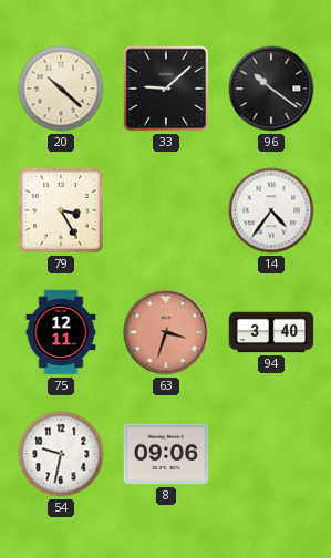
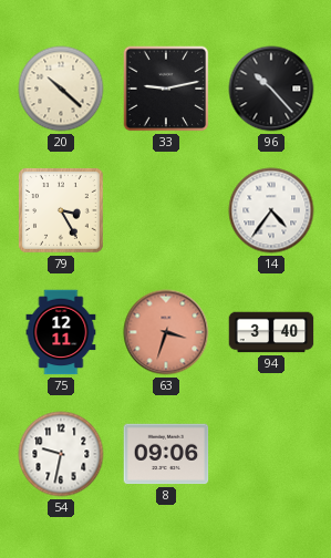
33: 9:08 -> 9:13 (166, 89)
96: 10:21 -> 10:23 (271, 89)
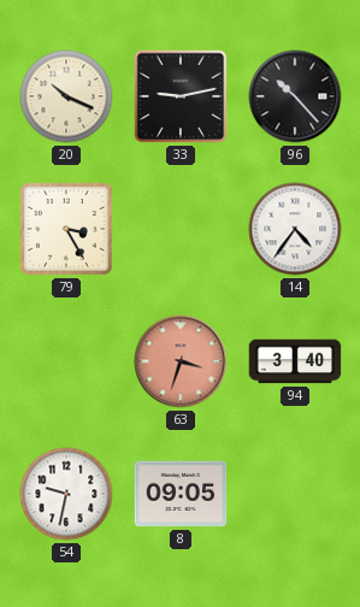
20: 10:22 -> 10:19 (66, 96)
75: 12:11 -> none (61, 332)
8: 09:06 -> 09:05 (181, 494)
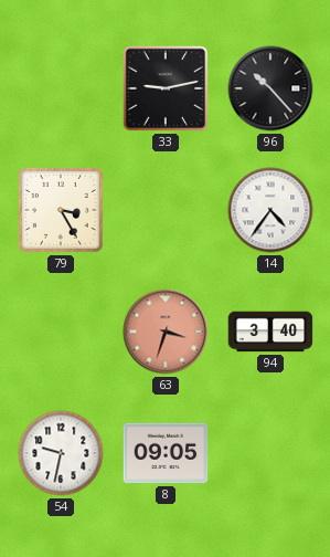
20: 10:19 -> none (66, 96)
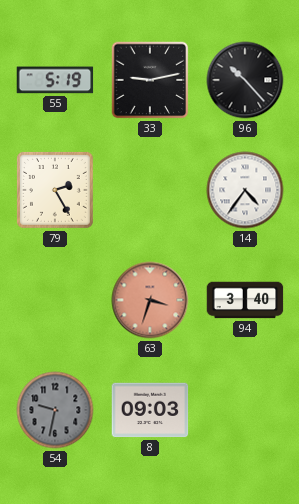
55: none -> 5:19 (55, 80)
79: 3:25 -> 2:25 (56, 191)
54 dial: white -> grey (55, 410)
8: 09:05 -> 09:03 (150, 410)
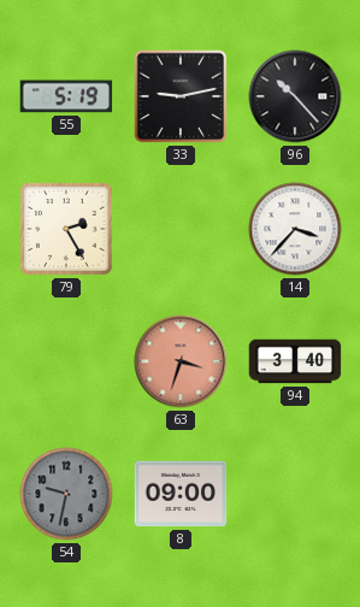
14: 4:36 -> 3:37 (295, 229)
8: 09:03 -> 09:00 (181, 494)
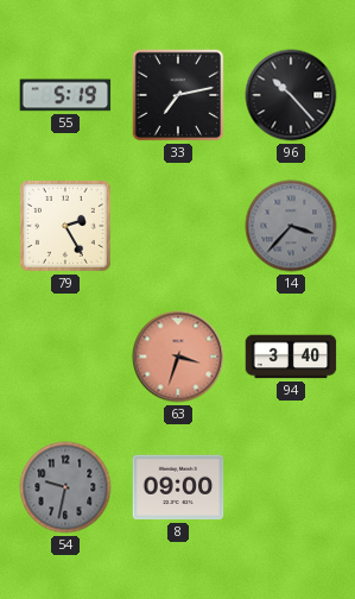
33: 9:13 -> 7:13 (178, 95)
14 dial: white -> grey (291, 226)
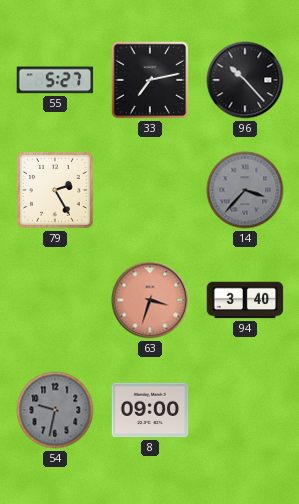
55: 5:19 -> 5:27 (55, 80)
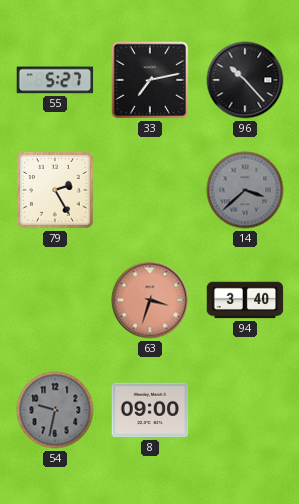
14: 3:37 -> 3:38 (245, 190)
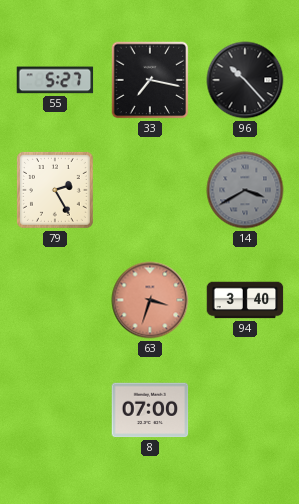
33: 7:13 -> 7:17 (150, 80)
14: 3:38 -> 3:40 (245, 190)
54: 9:32 -> none (55, 410)
8: 09:00 -> 07:00 (150, 410)
